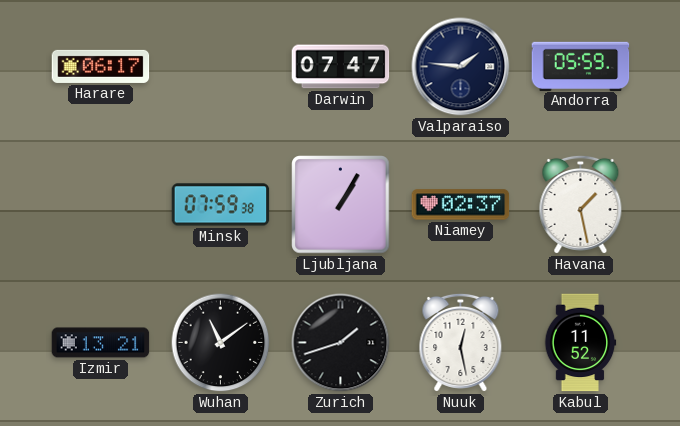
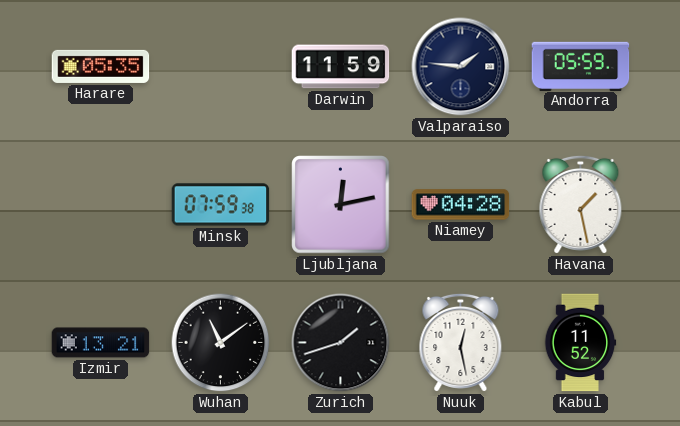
Harare: 06:17 -> 05:35 (101, 66)
Darwin: 07:47 -> 11:59 (341, 67)
Ljubljana: 1:05 -> 12:13 (341, 205)
Niamey: 02:37 -> 04:28 (461, 205)
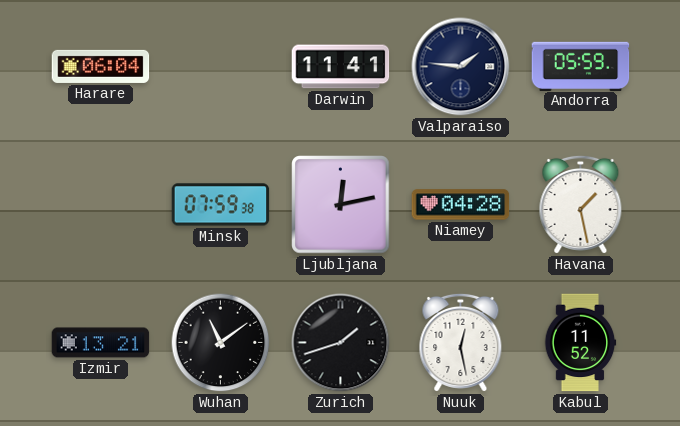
Harare: 05:35 -> 06:04 (101, 66)
Darwin: 11:59 -> 11:41 (341, 67)
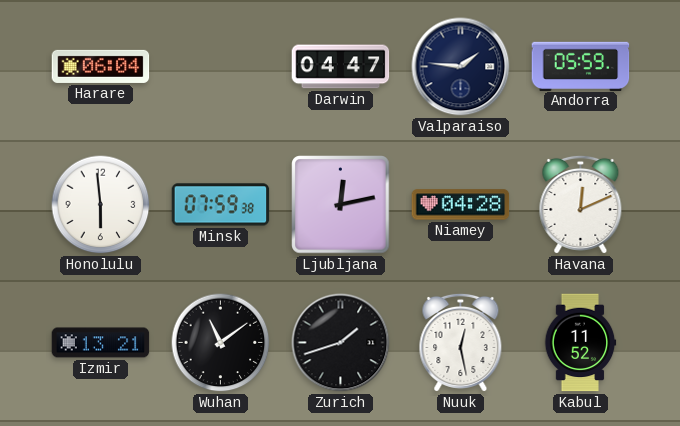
Darwin: 11:41 -> 04:47 (341, 67)
Honolulu: none -> 5:59 (101, 205)
Havana: 1:28 -> 12:11 (581, 204)
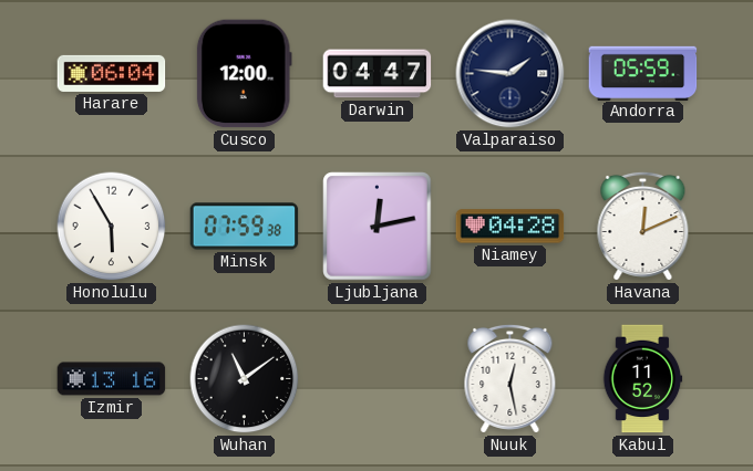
Cusco: none -> 12:00 (244, 74)
Honolulu: 5:59 -> 5:55 (112, 227)
Izmir: 13:21 -> 13:16 (112, 379)
Zurich: 1:42 -> none (341, 343)
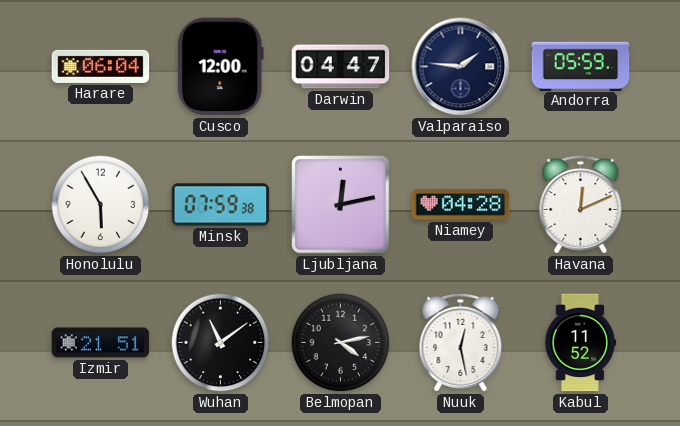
Izmir: 13:16 -> 21:51 (101, 343)
Belmopan: none -> 4:13 (341, 343)
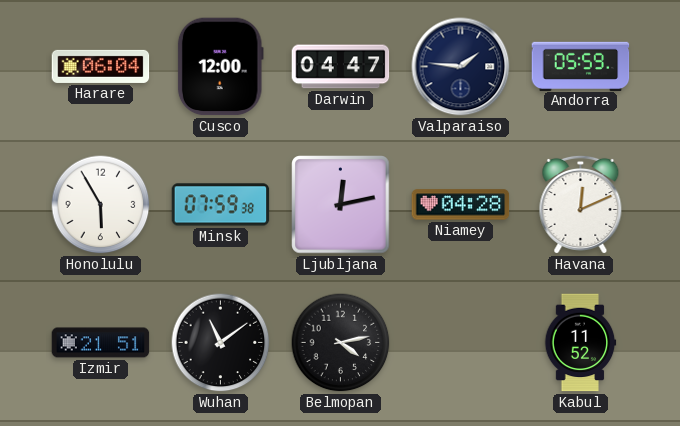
Nuuk: 12:28 -> none (461, 342)
